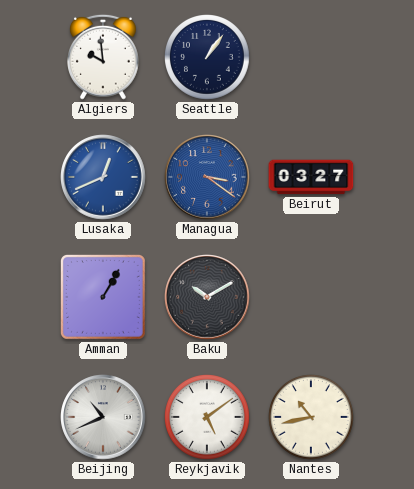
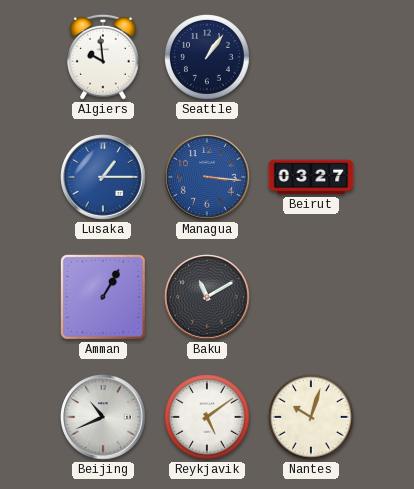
Lusaka: 12:41 -> 1:15 (103, 177)
Managua: 3:21 -> 3:16 (207, 177)
Baku: 10:10 -> 11:10 (207, 297)
Nantes: 10:43 -> 10:03 (312, 418)
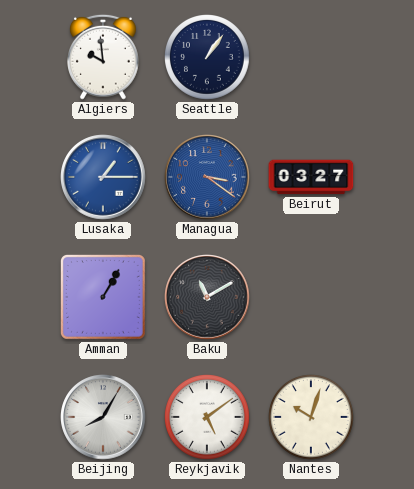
Managua: 3:16 -> 3:21 (207, 177)
Beijing: 10:41 -> 8:05 (103, 417)
